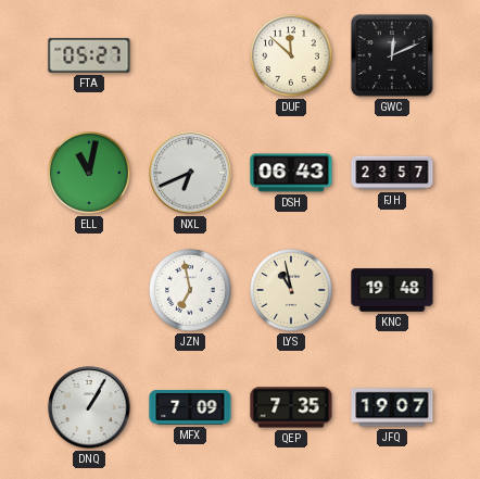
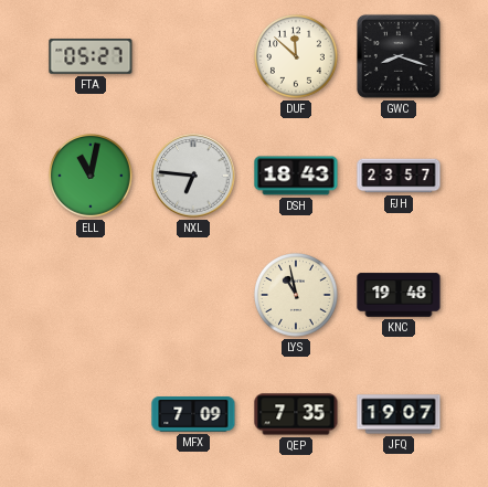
GWC: 12:11 -> 8:18 (399, 56)
NXL: 6:41 -> 6:46 (193, 176)
DSH: 06:43 -> 18:43 (296, 176)
JZN: 6:58 -> none (191, 291)
DNQ: 1:05 -> none (89, 407)
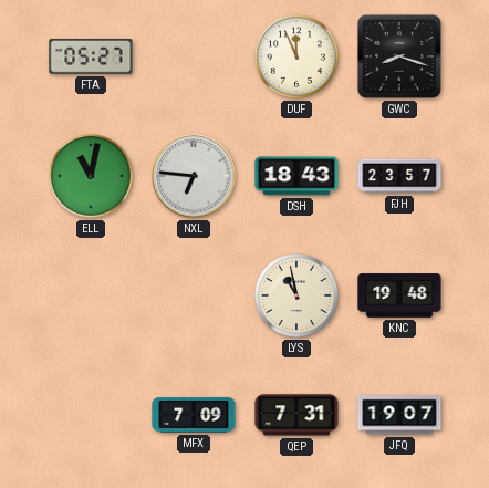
DUF: 11:52 -> 11:56 (298, 58)
QEP: 7:35 -> 7:31 (296, 415)
